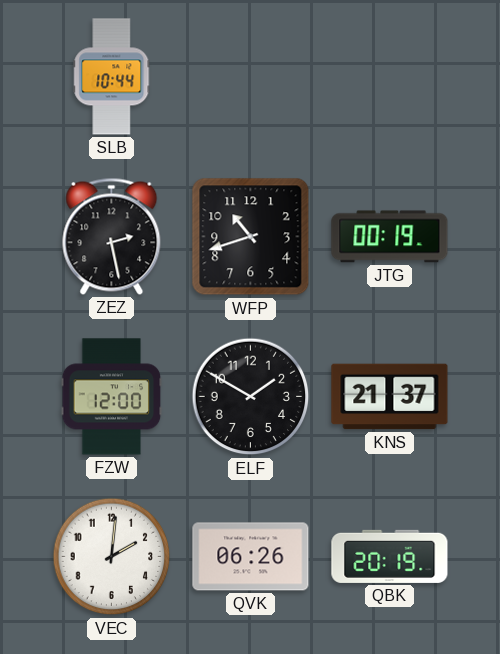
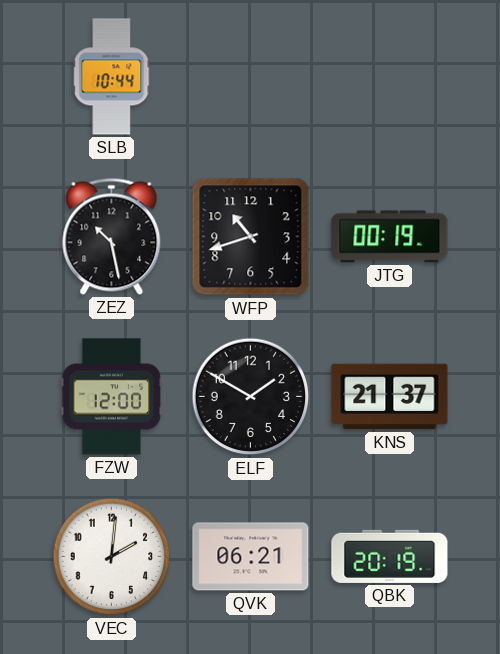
ZEZ: 2:28 -> 10:28 (112, 236)
QVK: 06:26 -> 06:21 (251, 557)
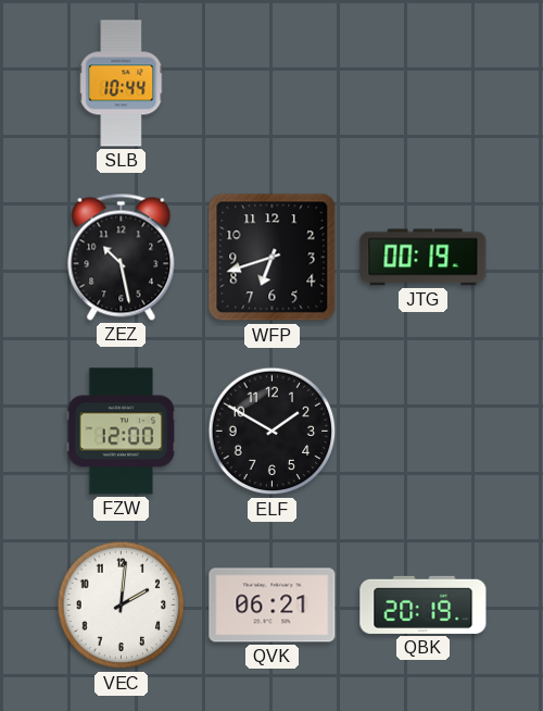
WFP: 10:42 -> 6:42 (273, 258)
KNS: 21:37 -> none (390, 397)
